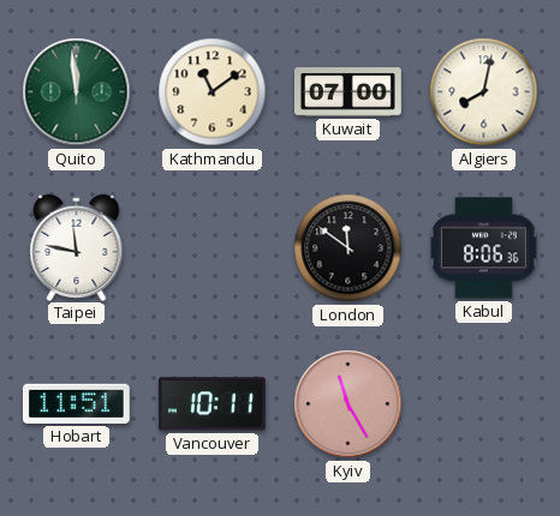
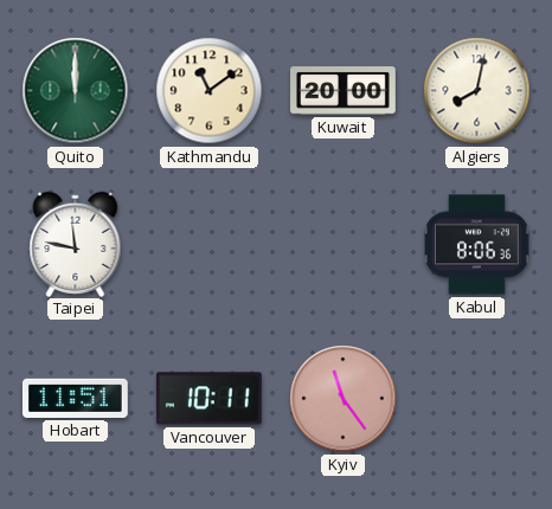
Quito: 11:59 -> 12:00 (76, 91)
Kuwait: 07:00 -> 20:00 (344, 91)
London: 11:51 -> none (348, 248)
Kyiv: 11:25 -> 11:24 (344, 399)
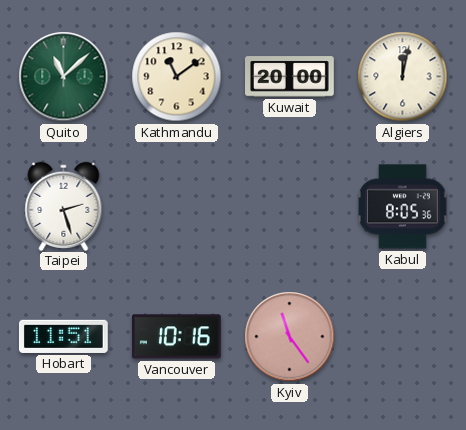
Quito: 12:00 -> 11:08 (64, 77)
Algiers: 8:02 -> 12:02 (403, 77)
Taipei: 11:47 -> 2:27 (64, 206)
Kabul: 8:06 -> 8:05 (402, 207)
Vancouver: 10:11 -> 10:16 (176, 337)
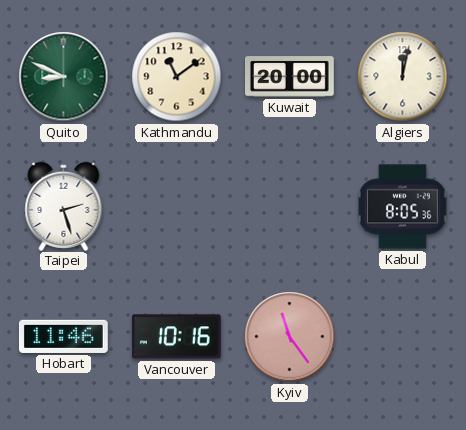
Quito: 11:08 -> 8:49 (64, 77)
Hobart: 11:51 -> 11:46 (64, 336)
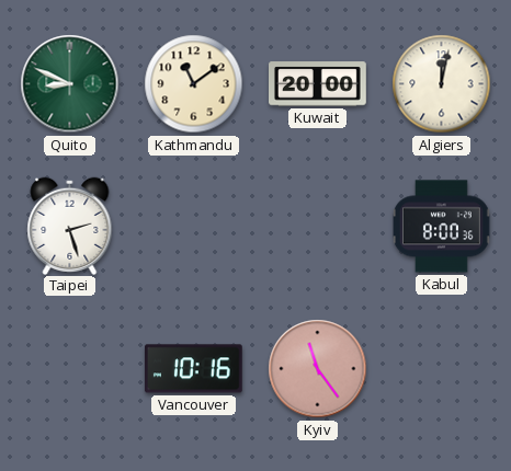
Kabul: 8:05 -> 8:00 (441, 227)
Hobart: 11:46 -> none (64, 336)
